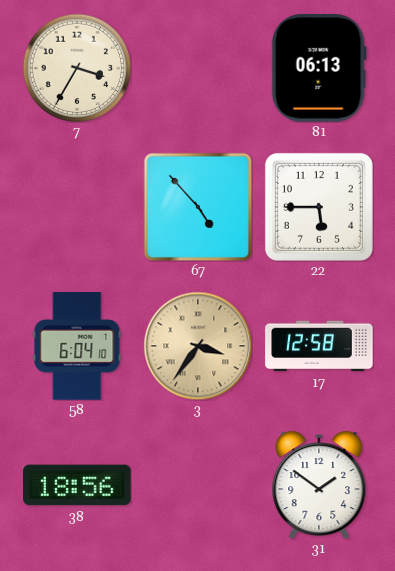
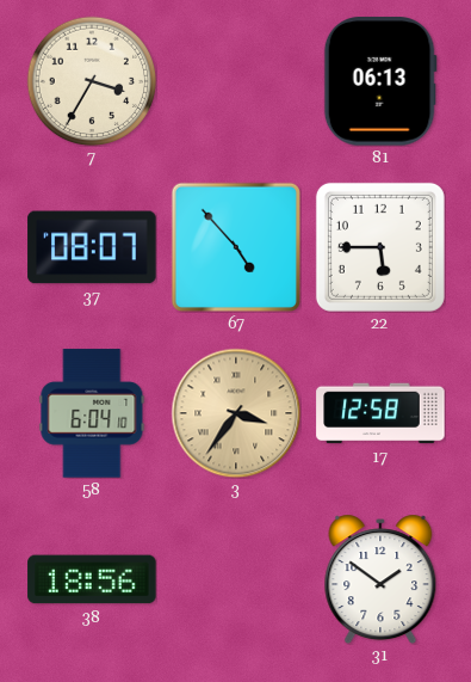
37: none -> 08:07 (92, 247)
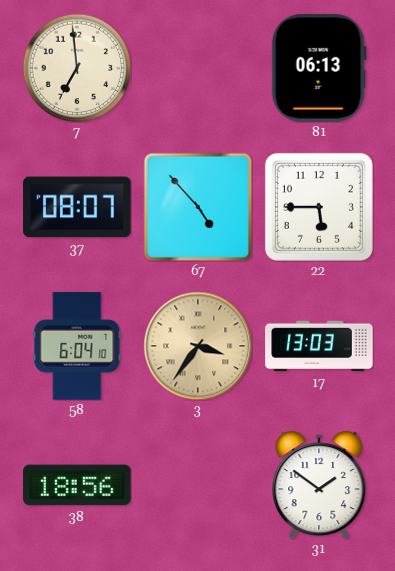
7: 3:35 -> 6:59 (77, 68)
17: 12:58 -> 13:03 (319, 346)
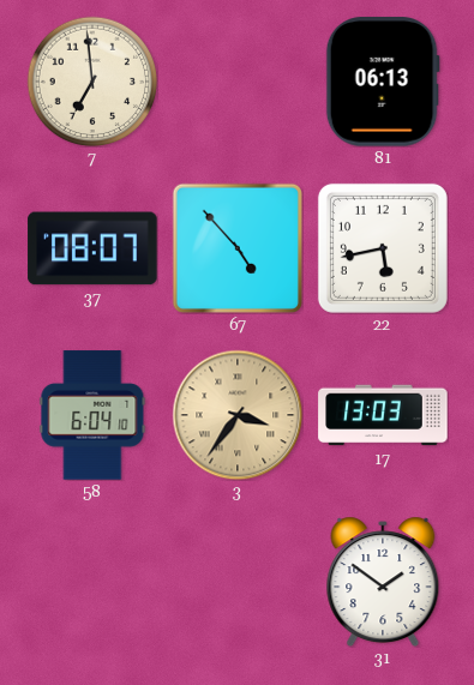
22: 5:45 -> 5:43 (383, 248)
38: 18:56 -> none (77, 485)
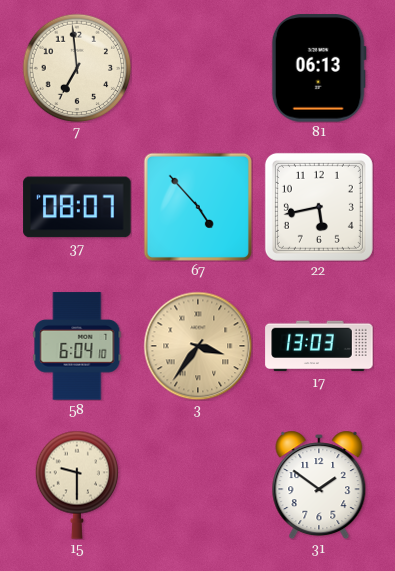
15: none -> 9:30 (76, 485)
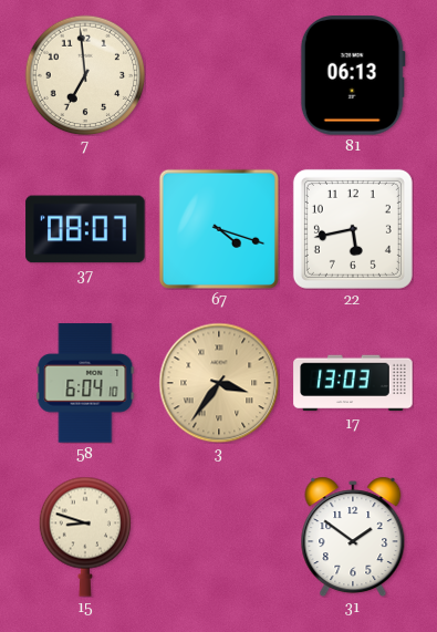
67: 4:53 -> 4:18 (219, 229)
15: 9:30 -> 8:48 (84, 537)
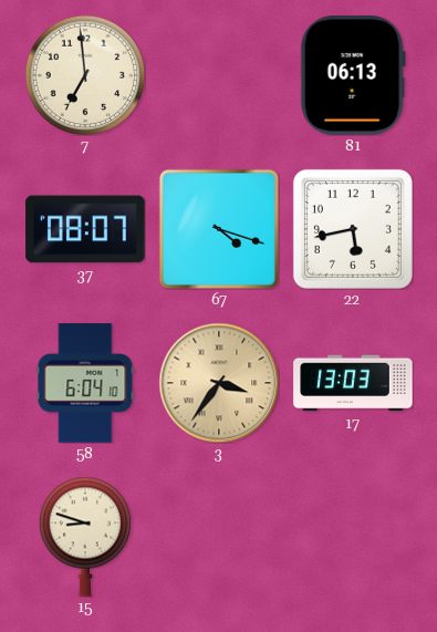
31: 1:51 -> none (353, 537)
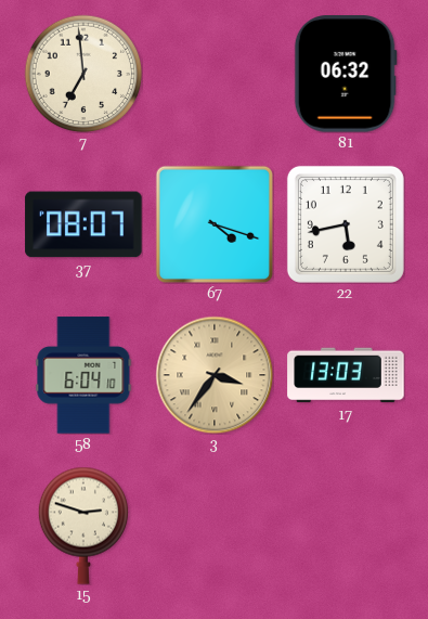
81: 06:13 -> 06:32 (346, 74)
15: 8:48 -> 2:48 (82, 526)
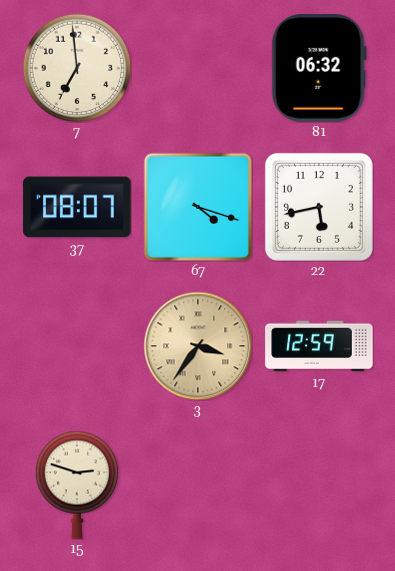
58: 6:04 -> none (83, 375)
17: 13:03 -> 12:59 (319, 346)
